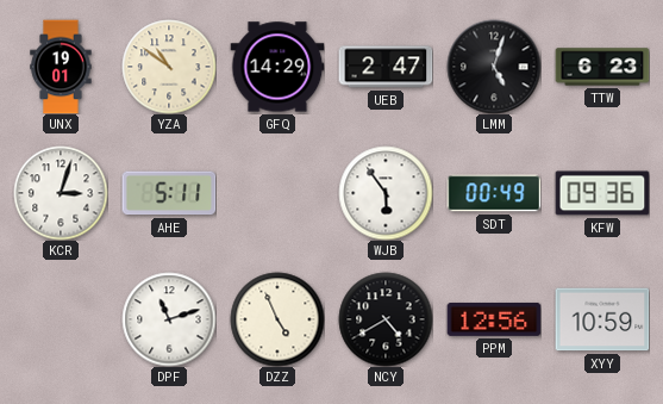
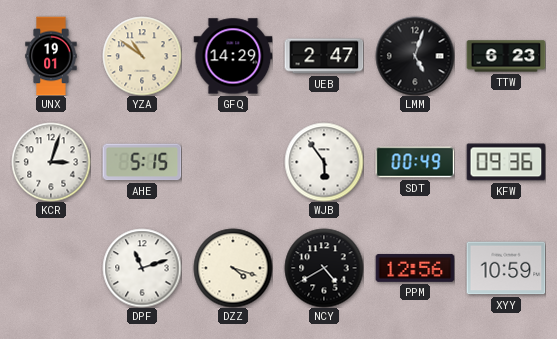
AHE: 5:11 -> 5:15 (142, 162)
DZZ: 4:56 -> 4:18 (233, 268)
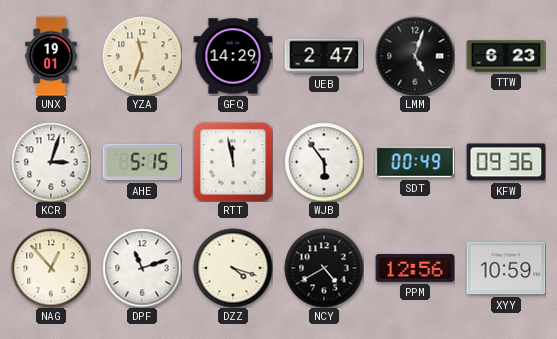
YZA: 10:51 -> 11:33 (142, 56)
RTT: none -> 11:58 (233, 162)
NAG: none -> 12:53 (51, 268)
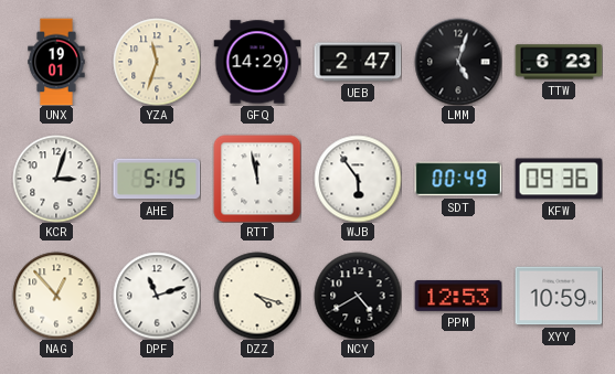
PPM: 12:56 -> 12:53 (458, 296)
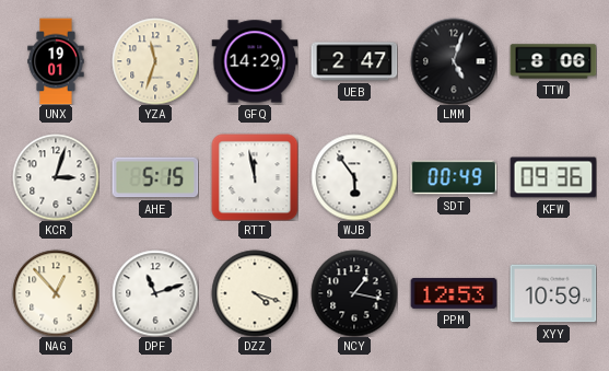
TTW: 6:23 -> 8:06 (553, 61)
NCY: 4:40 -> 1:17 (354, 293)
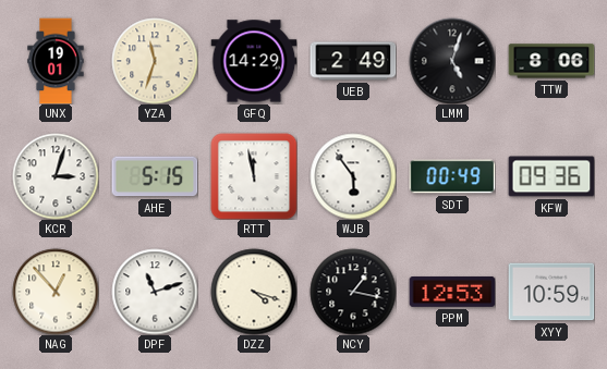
UEB: 2:47 -> 2:49 (353, 61)
